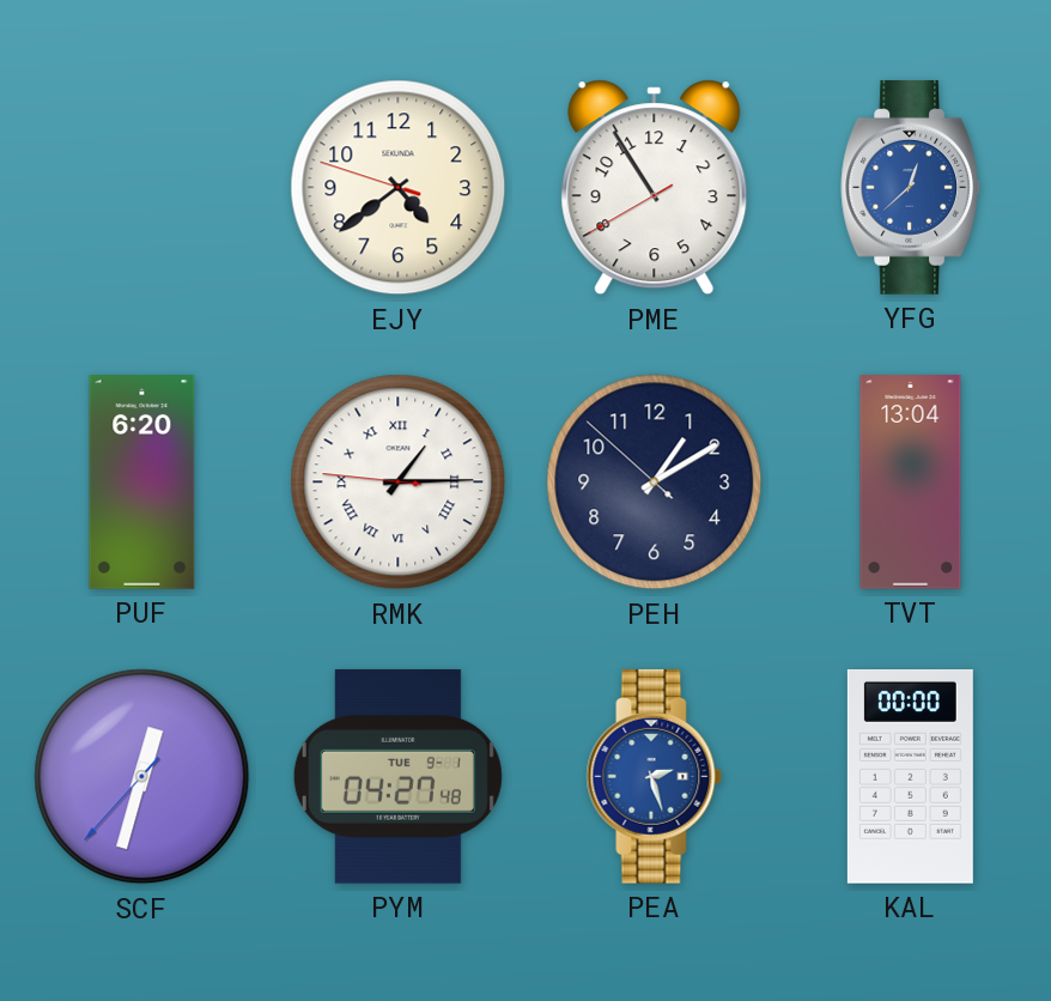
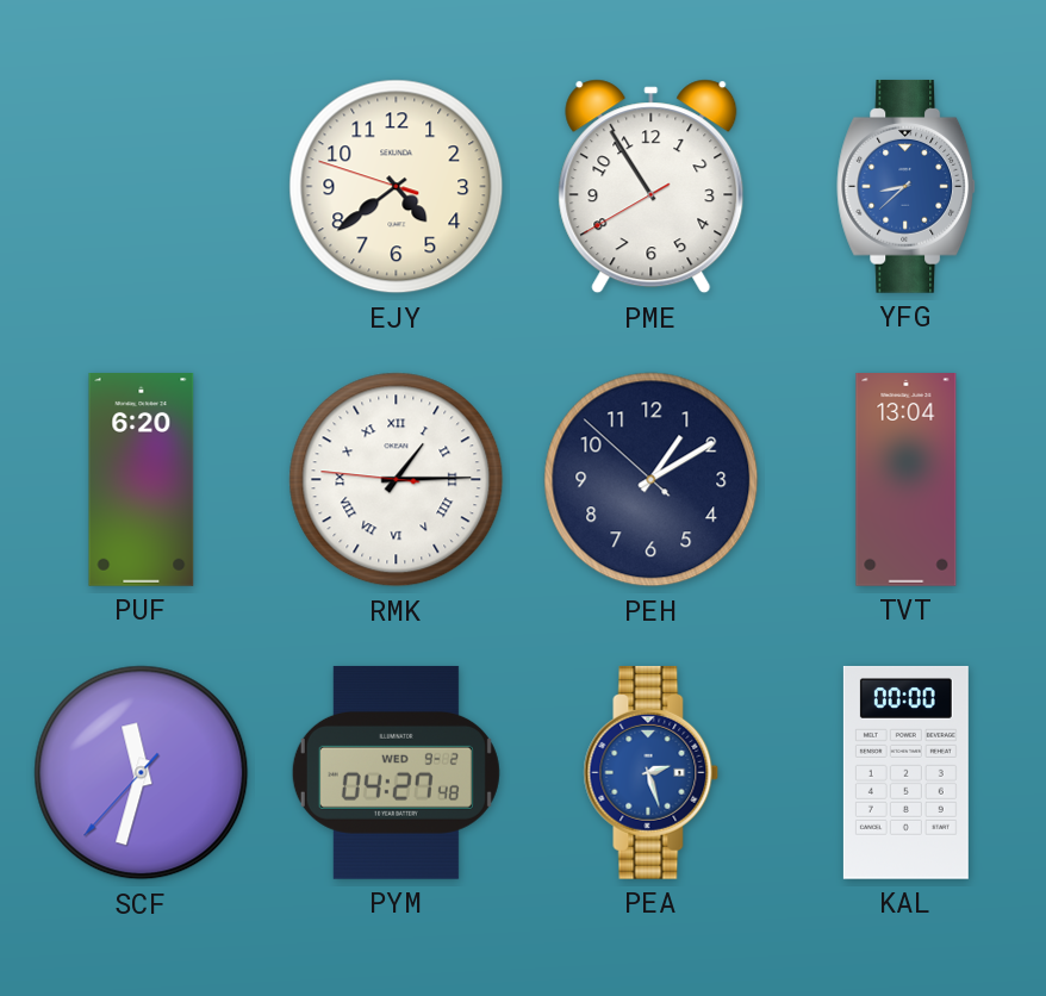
YFG: 12:38 -> 8:38 (907, 186)
SCF: 12:32 -> 11:32 (142, 773)
PYM date: TUE 9-1 -> WED 9-2 (396, 772)
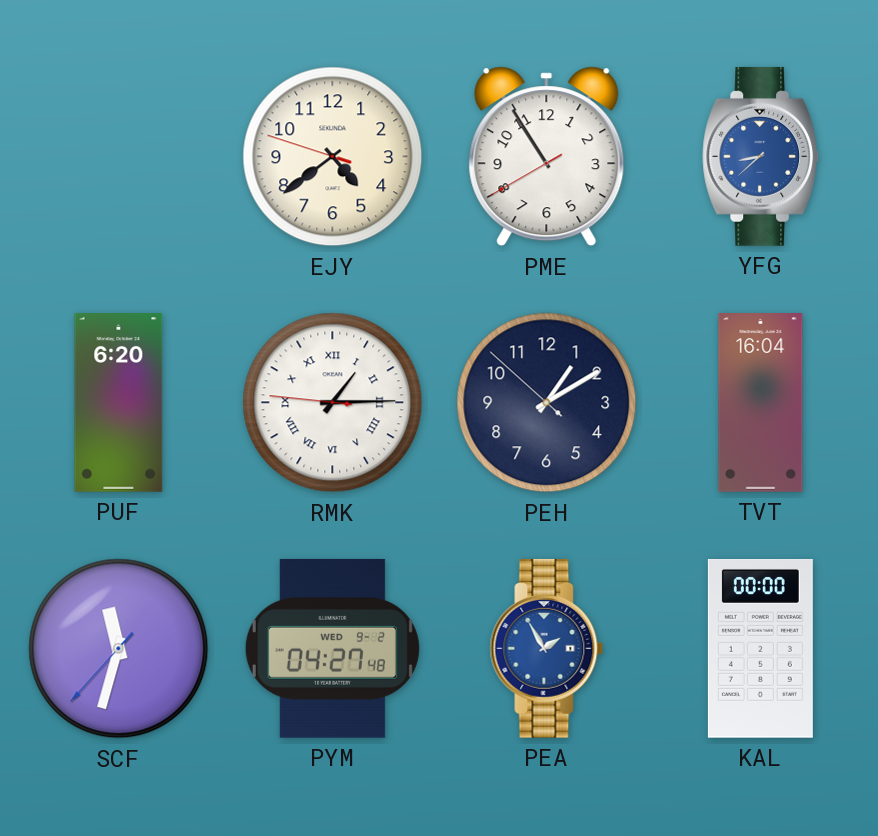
TVT: 13:04 -> 16:04 (761, 403)
PEA: 2:27 -> 1:55 (547, 648)
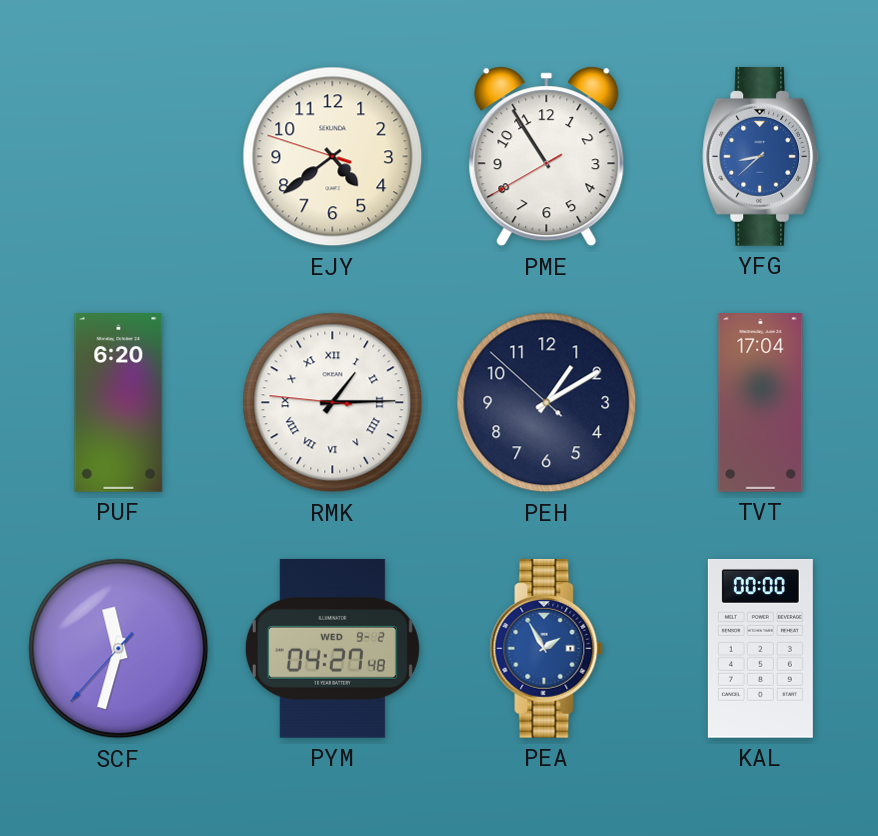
TVT: 16:04 -> 17:04 (761, 403)
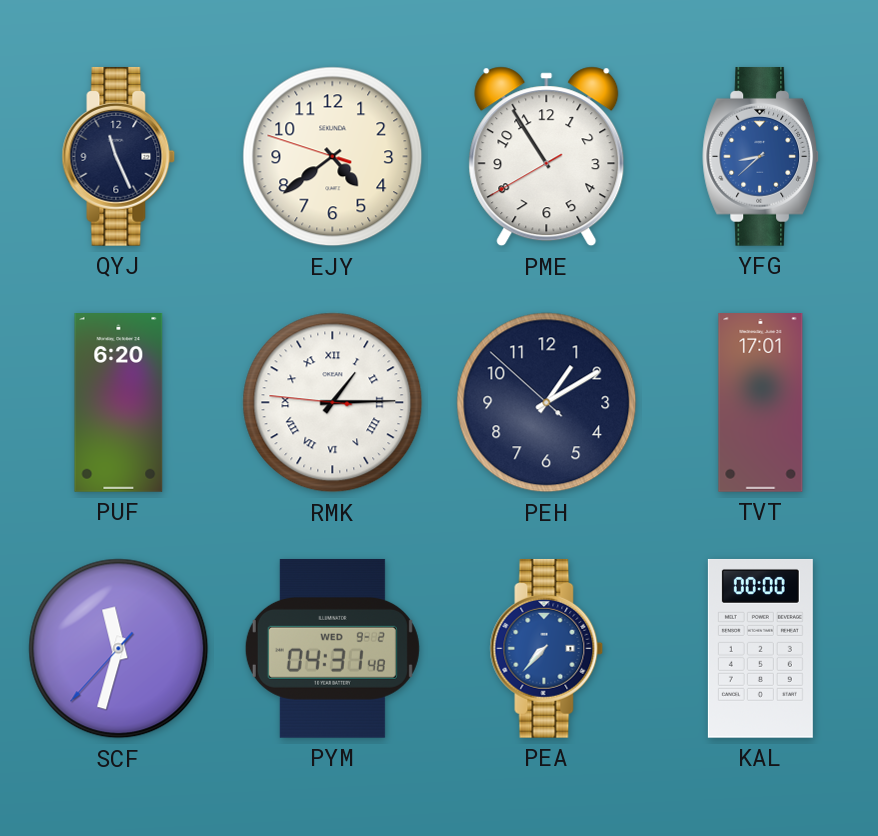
QYJ: none -> 11:26 (119, 156)
TVT: 17:04 -> 17:01 (761, 403)
PYM: 04:27 -> 04:31 (332, 648)
PEA: 1:55 -> 7:37 (547, 648)
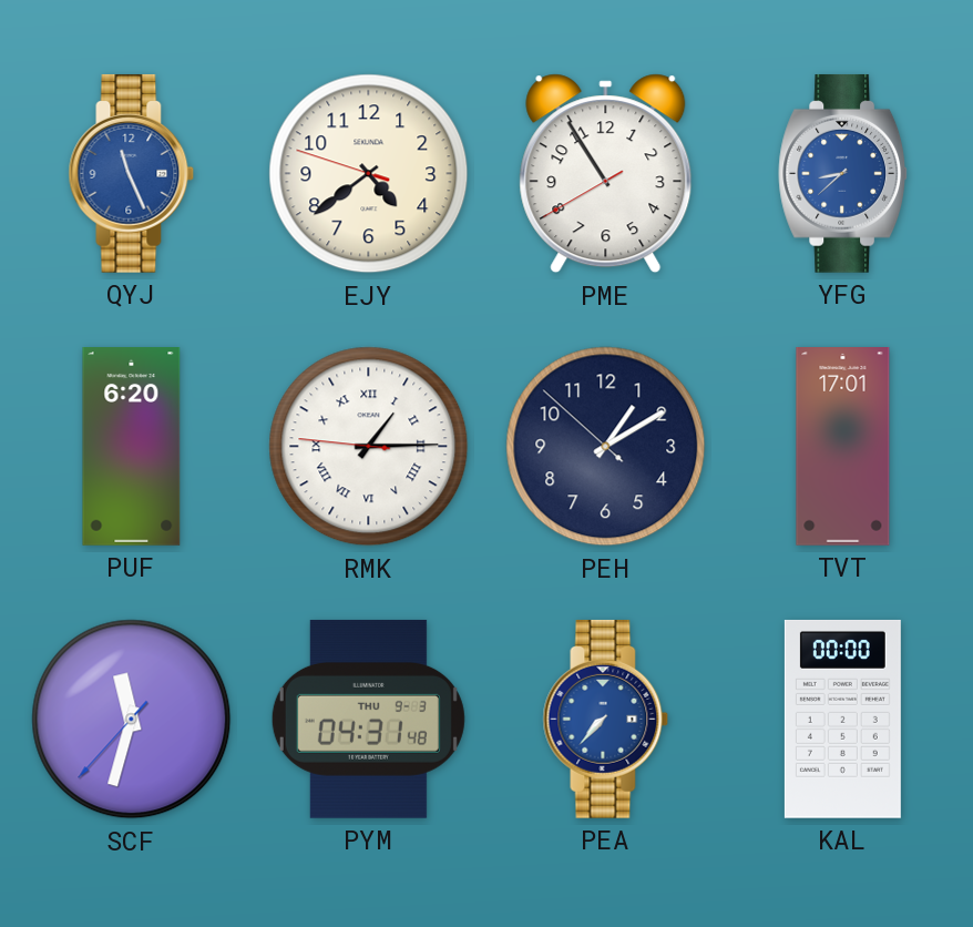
QYJ dial: navy -> blue (132, 173)
PYM date: WED 9-2 -> THU 9-3 (368, 719)
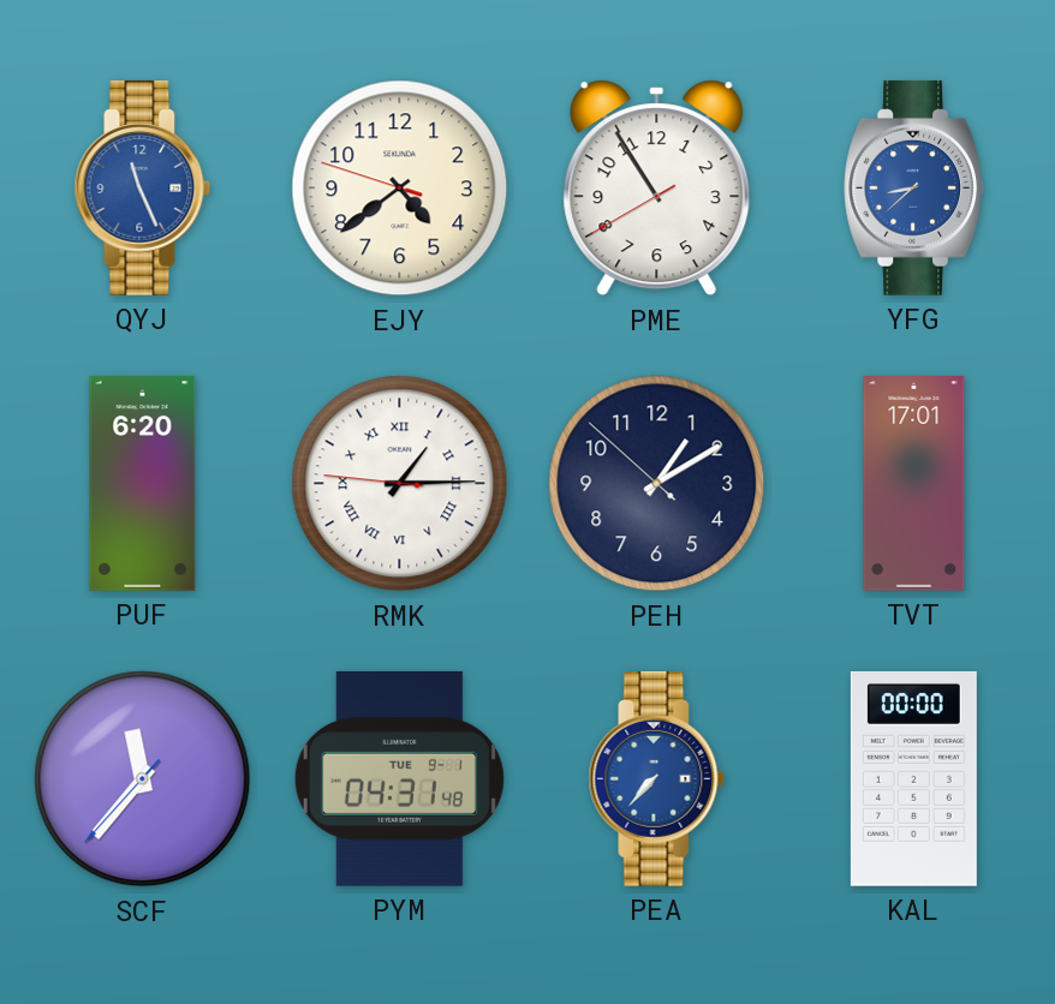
SCF: 11:32 -> 11:36 (143, 779)
PYM date: THU 9-3 -> TUE 9-1 (399, 778)
